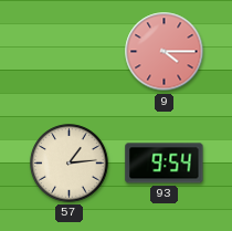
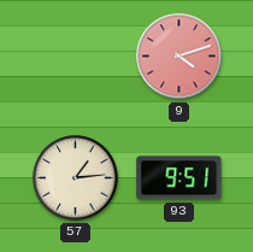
9: 4:15 -> 4:12 (180, 57)
93: 9:54 -> 9:51 (180, 178)
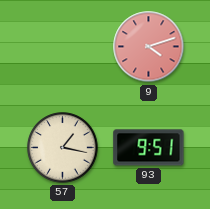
57: 1:14 -> 1:17 (63, 148)
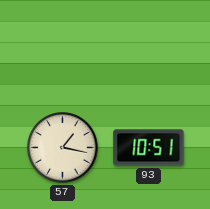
9: 4:12 -> none (149, 47)
93: 9:51 -> 10:51 (149, 148)
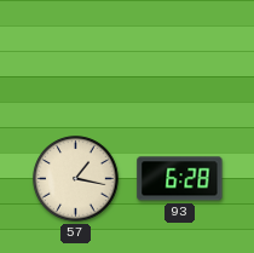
93: 10:51 -> 6:28 (180, 179)
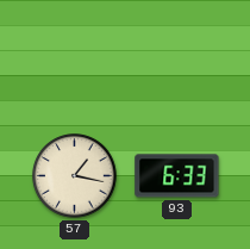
93: 6:28 -> 6:33 (177, 176)
